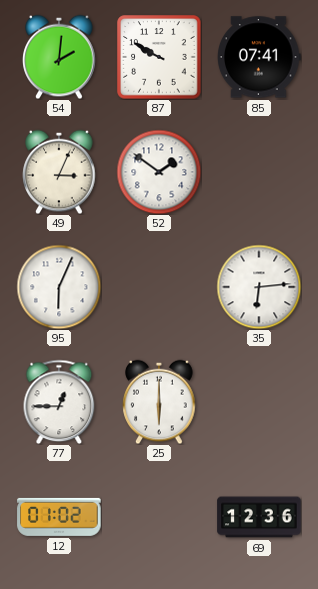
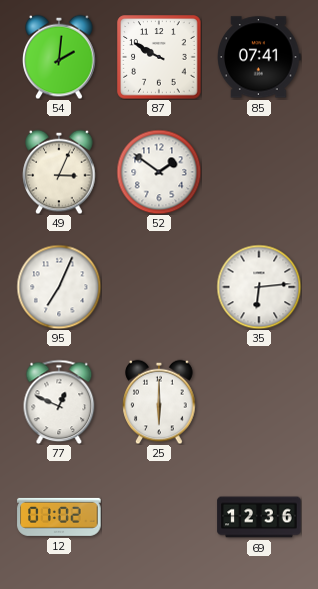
95: 6:04 -> 7:04 (59, 287)
77: 12:45 -> 12:49 (59, 402)
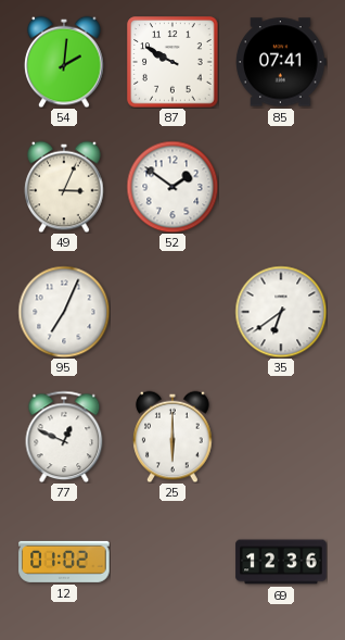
35: 6:14 -> 6:39 (281, 312)
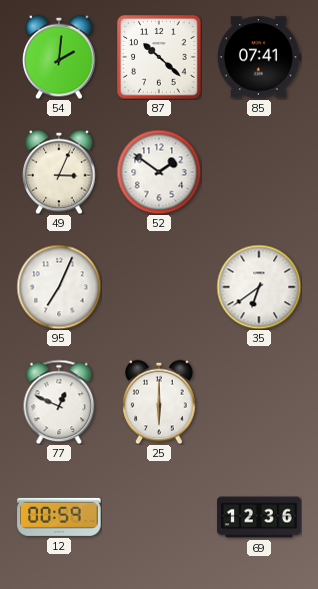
87: 9:50 -> 10:22 (159, 57)
12: 01:02 -> 00:59 (59, 517)
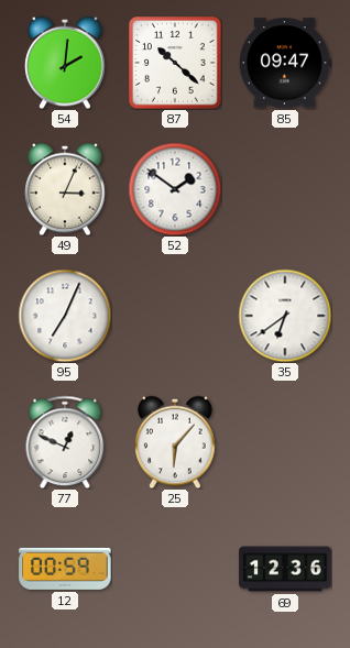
85: 07:41 -> 09:47 (286, 63)
25: 6:00 -> 6:07 (175, 442)
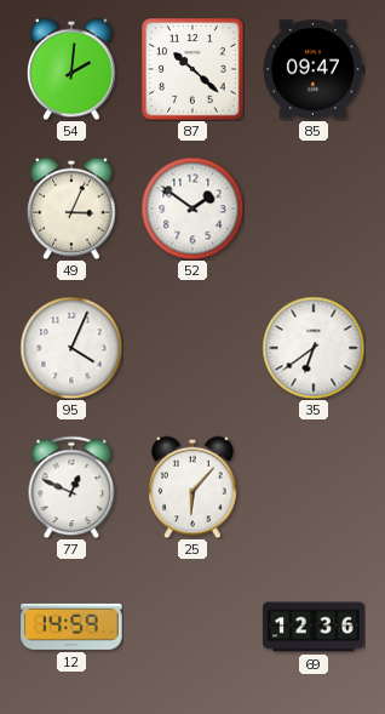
95: 7:04 -> 4:04 (71, 348)
12: 00:59 -> 14:59 (71, 627)
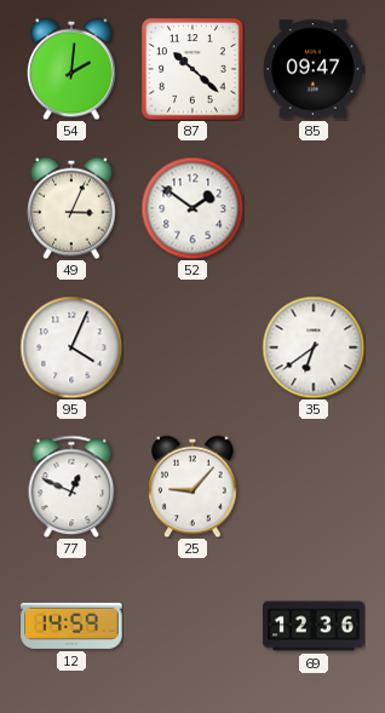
25: 6:07 -> 9:07 (192, 487)
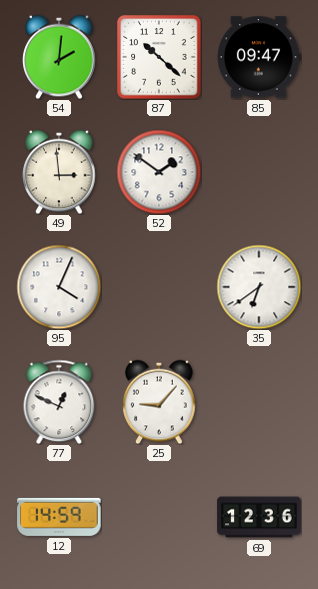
49: 3:04 -> 2:59 (59, 172)
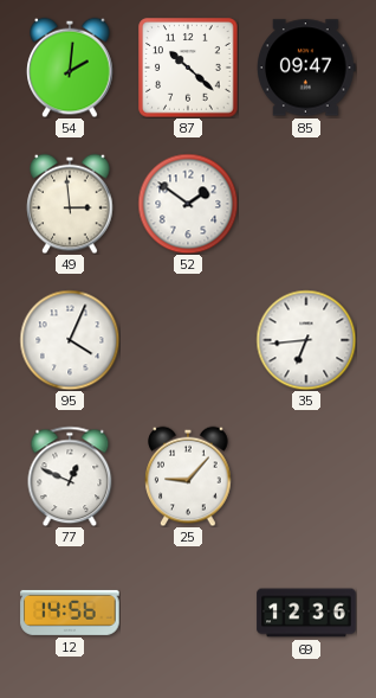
35: 6:39 -> 6:44 (306, 340)
12: 14:59 -> 14:56 (70, 613)
